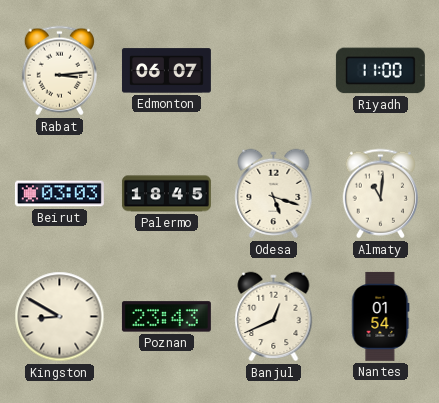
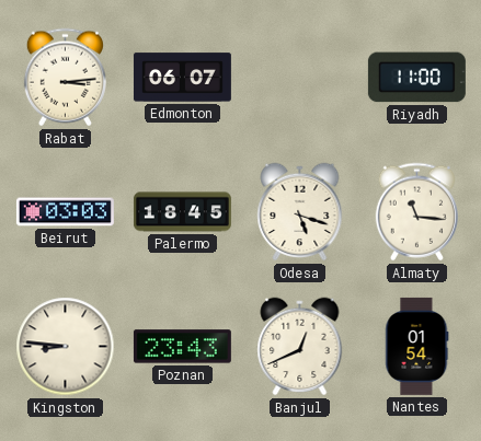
Almaty: 11:01 -> 11:16 (416, 212)
Kingston: 8:50 -> 8:46 (66, 347)
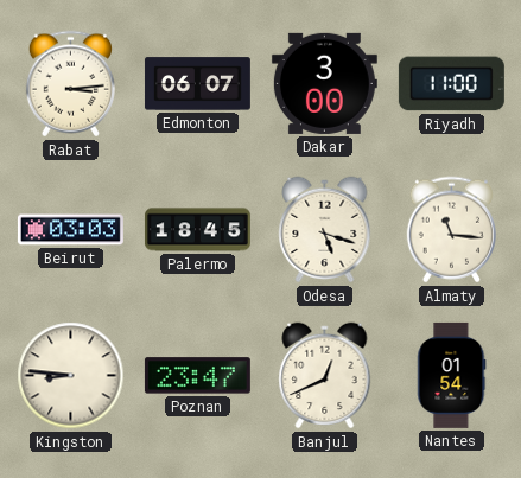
Dakar: none -> 3:00 (324, 83)
Poznan: 23:43 -> 23:47 (197, 376)
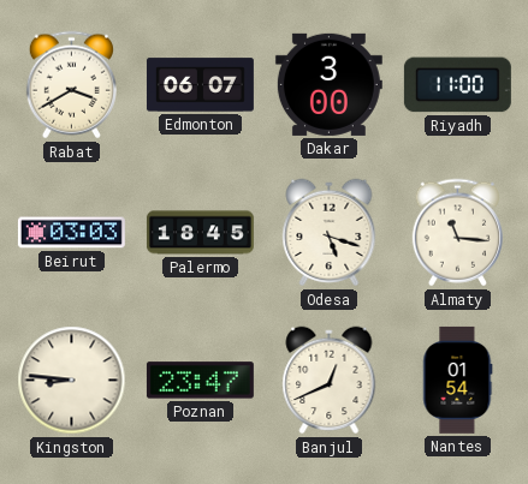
Rabat: 3:14 -> 3:40 (71, 85)
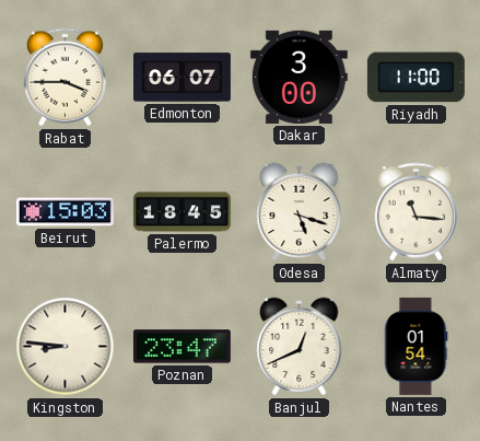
Rabat: 3:40 -> 3:45 (65, 78)
Beirut: 03:03 -> 15:03 (65, 212)
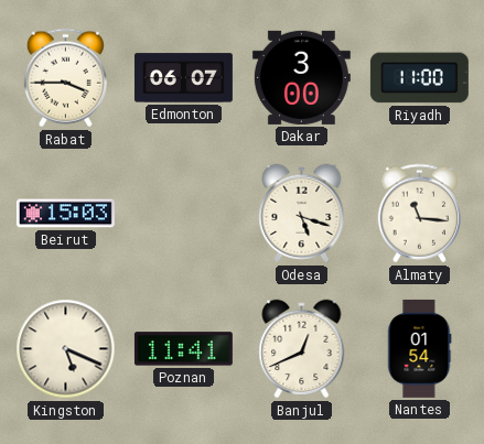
Palermo: 18:45 -> none (182, 212)
Kingston: 8:46 -> 5:19 (66, 349)
Poznan: 23:47 -> 11:41 (183, 349)
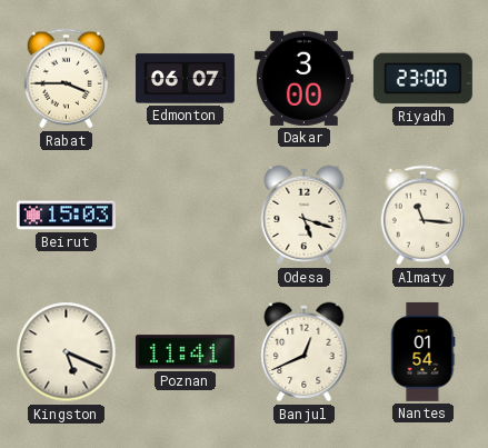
Riyadh: 11:00 -> 23:00 (422, 79)
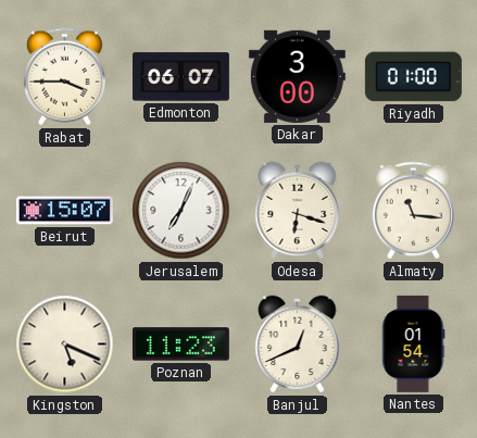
Riyadh: 23:00 -> 01:00 (413, 77)
Beirut: 15:03 -> 15:07 (64, 211)
Jerusalem: none -> 7:04 (181, 211)
Odesa: 5:18 -> 6:18 (298, 211)
Poznan: 11:41 -> 11:23 (180, 345)
